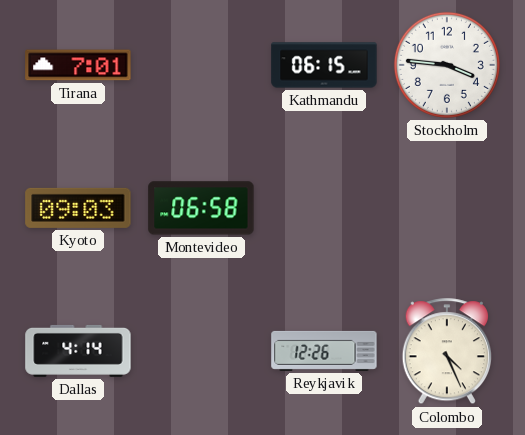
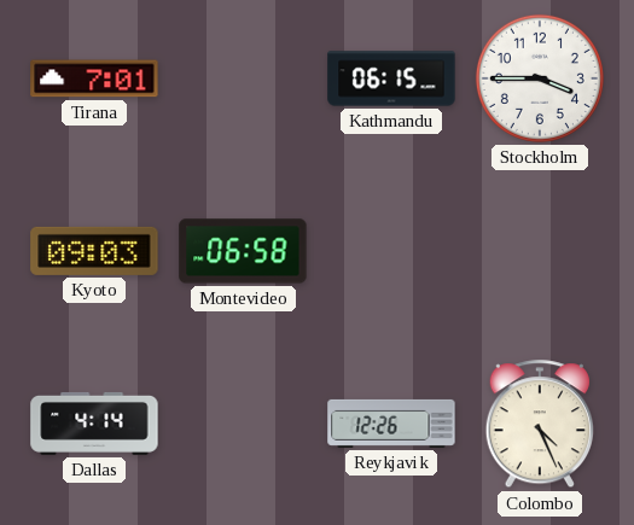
Stockholm: 3:46 -> 3:45 (540, 78)
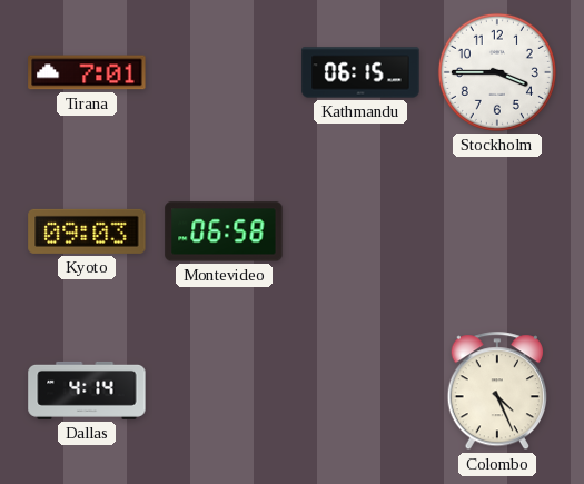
Reykjavik: 12:26 -> none (391, 424)
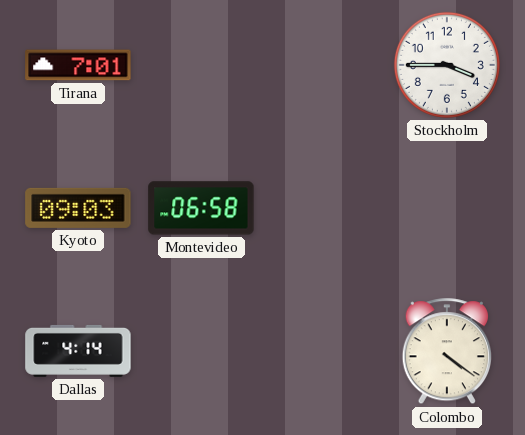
Kathmandu: 06:15 -> none (360, 72)
Colombo: 4:26 -> 4:21 (446, 352)
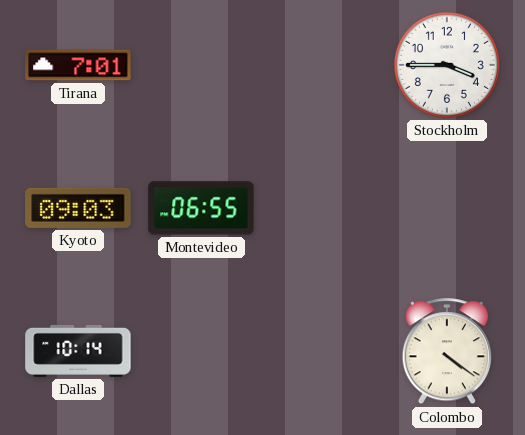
Montevideo: 06:58 -> 06:55 (201, 208)
Dallas: 4:14 -> 10:14 (78, 351)
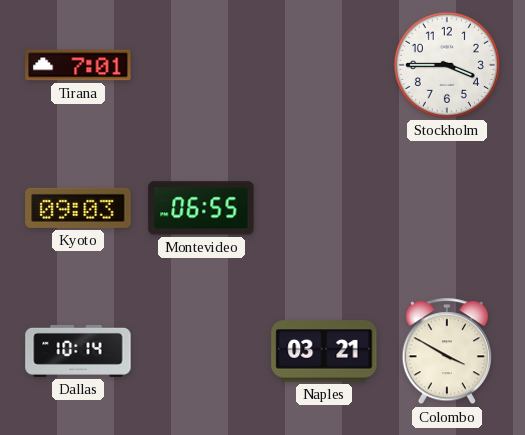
Naples: none -> 03:21 (324, 351)
Colombo: 4:21 -> 3:50 (446, 352)
